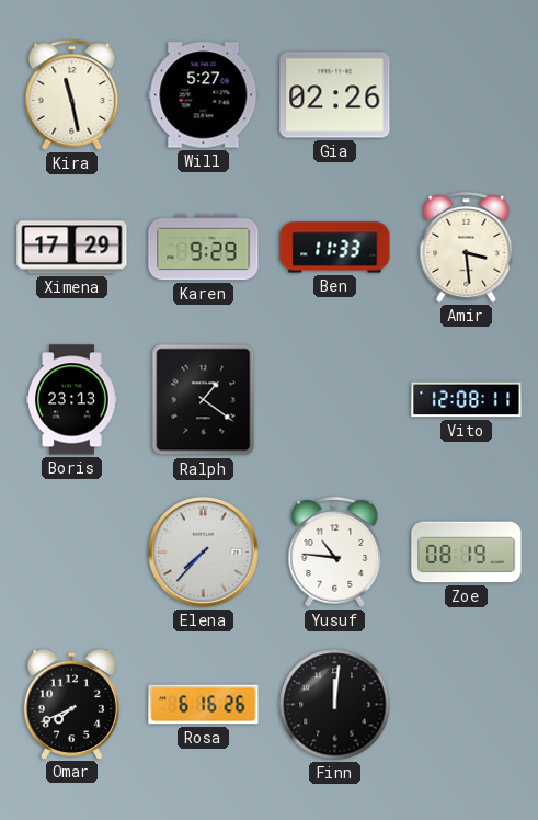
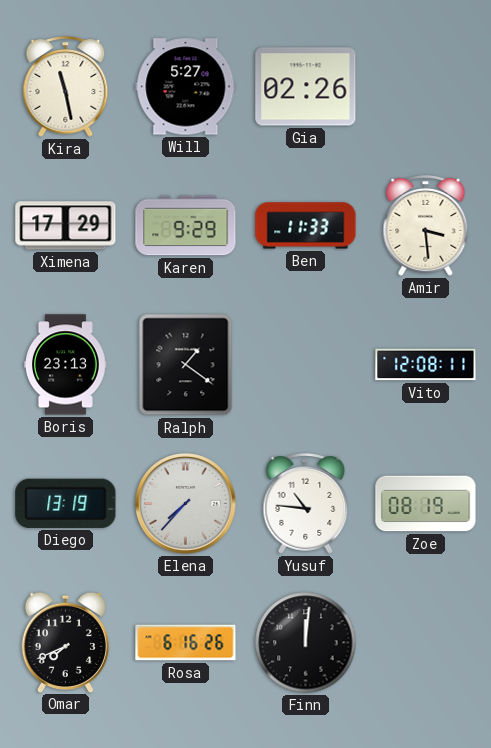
Diego: none -> 13:19 (66, 503)
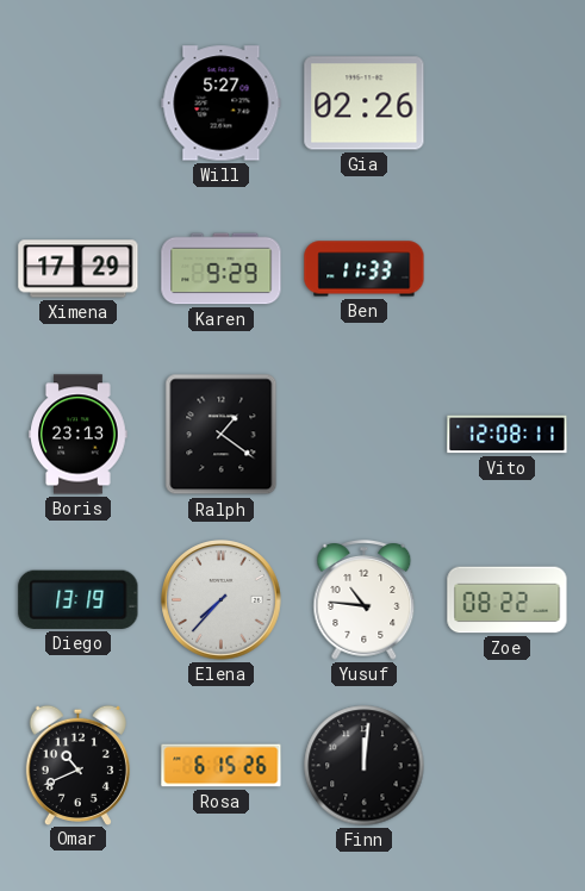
Kira: 11:28 -> none (66, 87)
Amir: 3:29 -> none (426, 226)
Zoe: 08:19 -> 08:22 (508, 600)
Omar: 7:41 -> 10:41 (77, 765)
Rosa: 6:16 -> 6:15 (222, 766)
